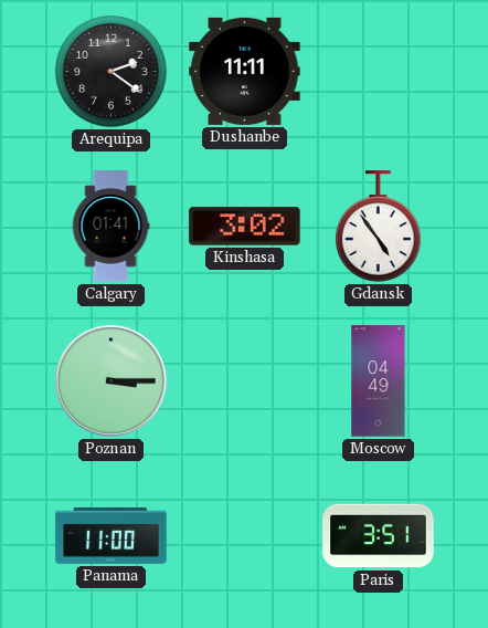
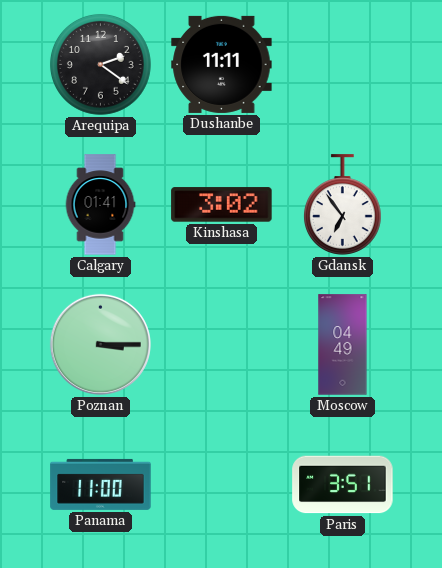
Gdansk: 4:54 -> 6:54 (342, 205)
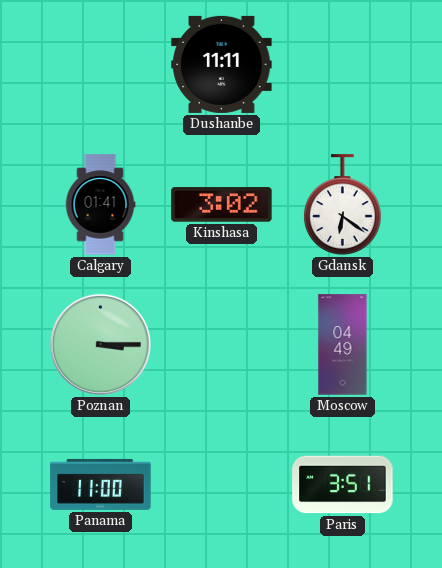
Arequipa: 2:21 -> none (100, 64)
Gdansk: 6:54 -> 6:21 (342, 205)
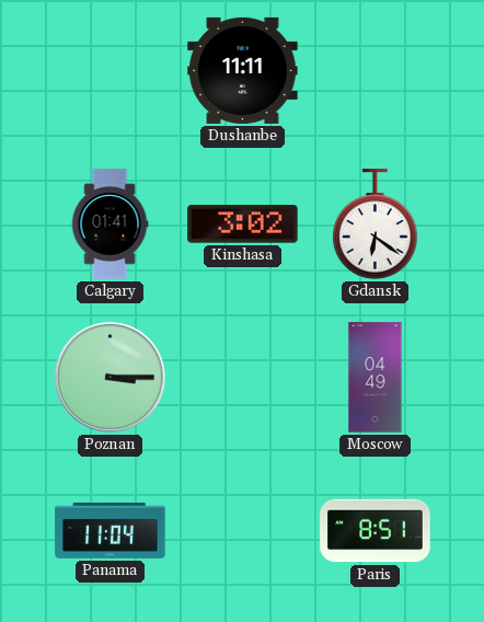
Panama: 11:00 -> 11:04 (111, 530)
Paris: 3:51 -> 8:51 (376, 531)
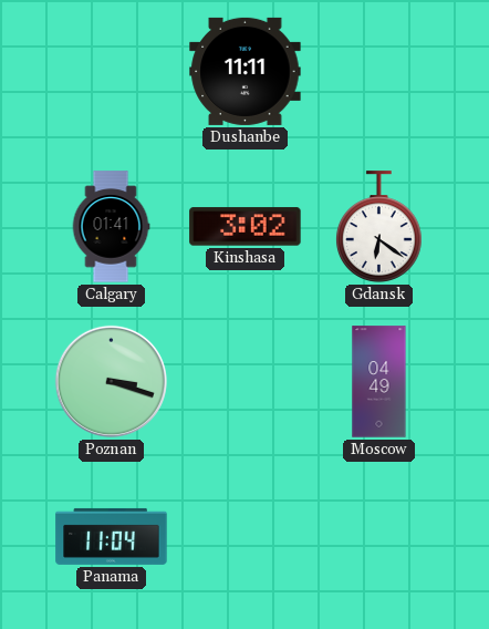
Poznan: 3:15 -> 3:18 (111, 381)
Paris: 8:51 -> none (376, 531)
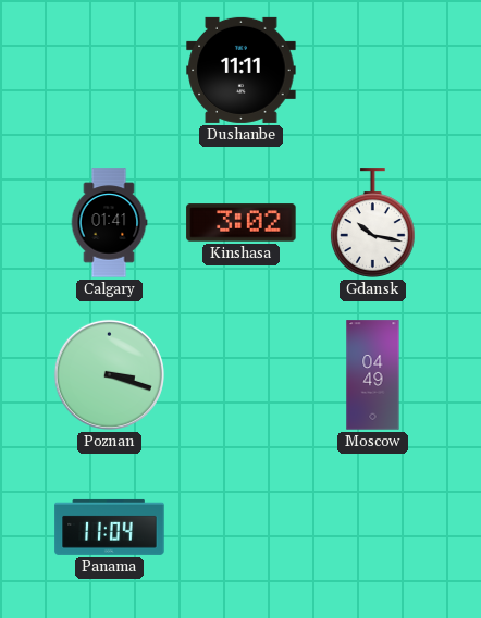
Gdansk: 6:21 -> 10:17 (372, 223)
